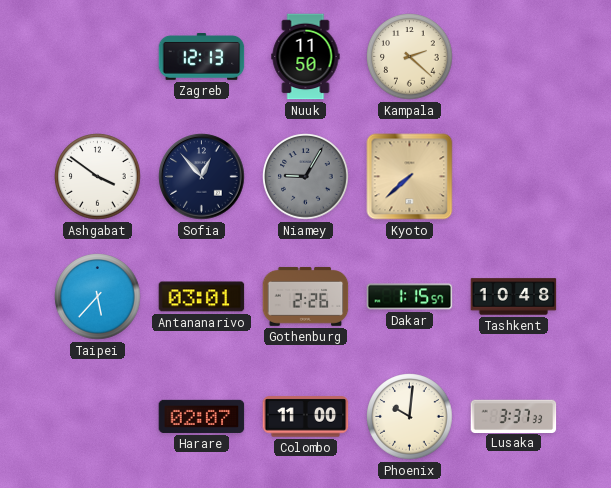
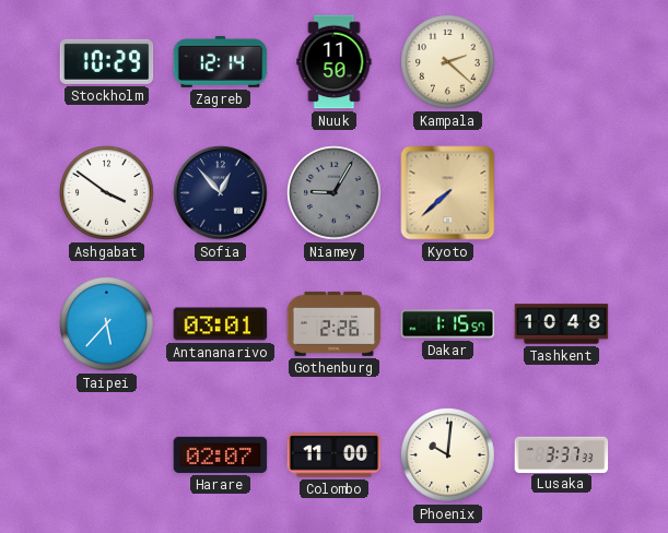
Stockholm: none -> 10:29 (107, 61)
Zagreb: 12:13 -> 12:14 (221, 62)
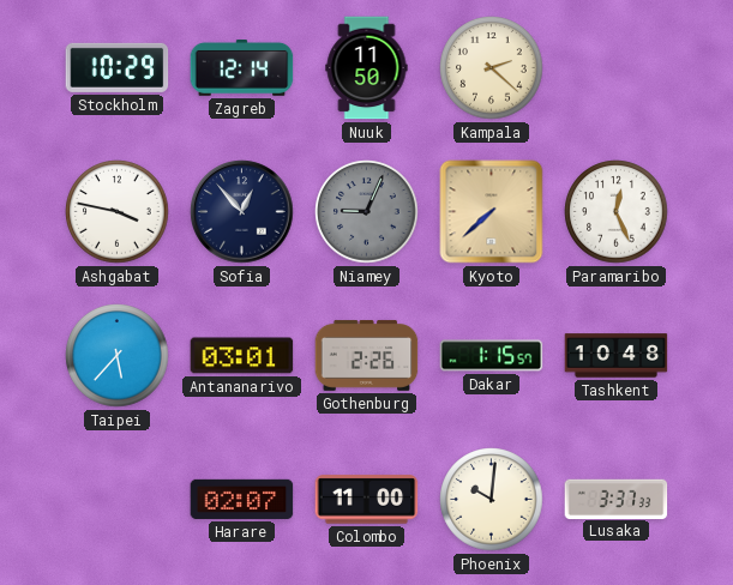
Ashgabat: 3:51 -> 3:47 (118, 212)
Niamey: 9:05 -> 9:04 (367, 212)
Paramaribo: none -> 12:26 (617, 212)
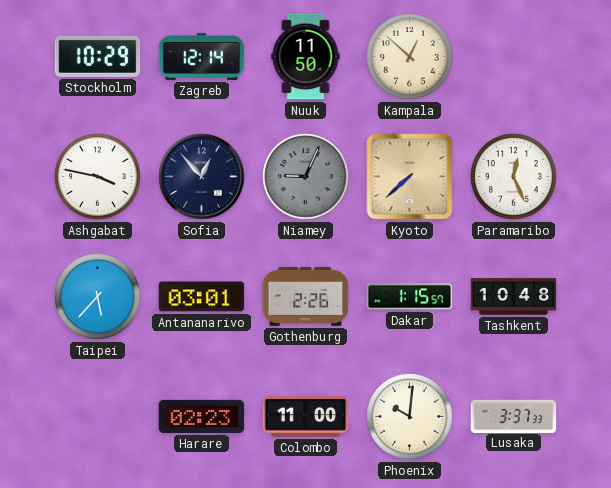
Kampala: 2:22 -> 12:52 (410, 57)
Harare: 02:07 -> 02:23 (202, 416)
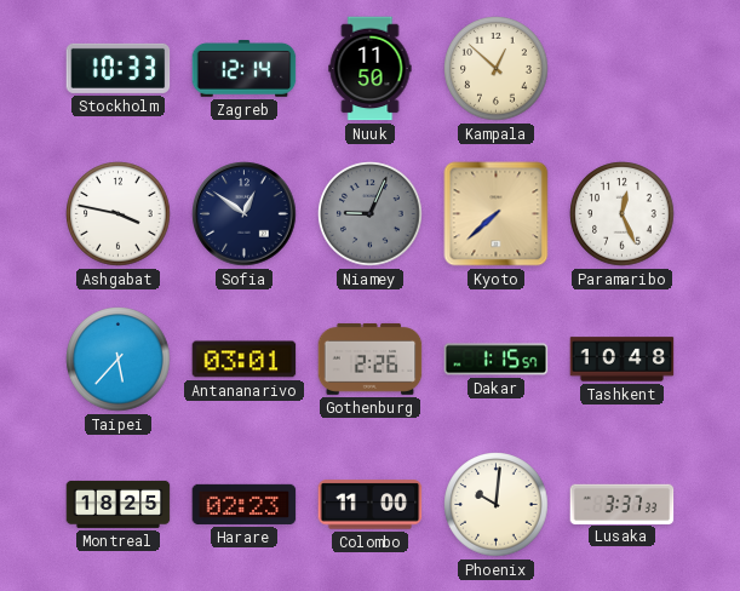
Stockholm: 10:29 -> 10:33 (119, 68)
Sofia: 12:53 -> 12:51 (245, 214)
Montreal: none -> 18:25 (119, 504)
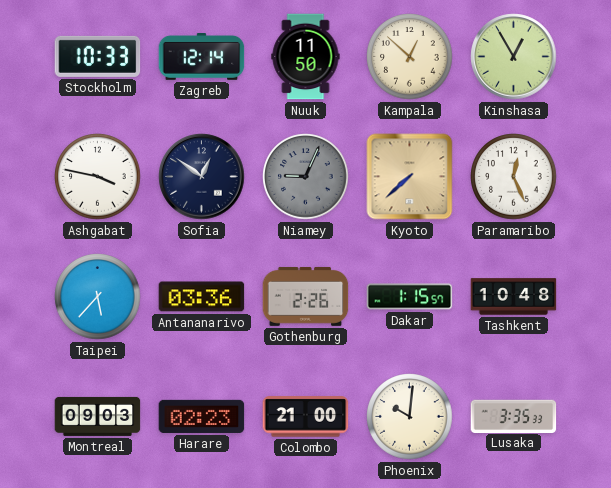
Kinshasa: none -> 12:55 (514, 57)
Antananarivo: 03:01 -> 03:36 (202, 297)
Montreal: 18:25 -> 09:03 (98, 416)
Colombo: 11:00 -> 21:00 (306, 417)
Lusaka: 3:37 -> 3:35 (514, 416)
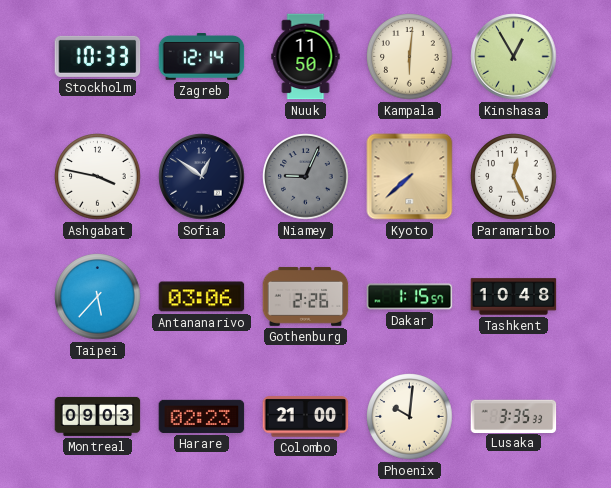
Kampala: 12:52 -> 6:01 (410, 57)
Antananarivo: 03:36 -> 03:06 (202, 297)
